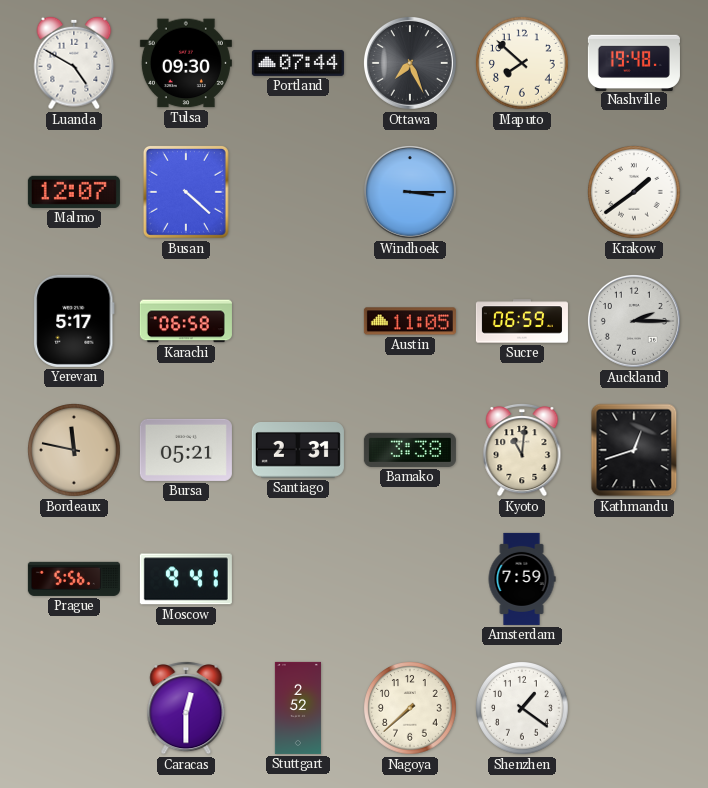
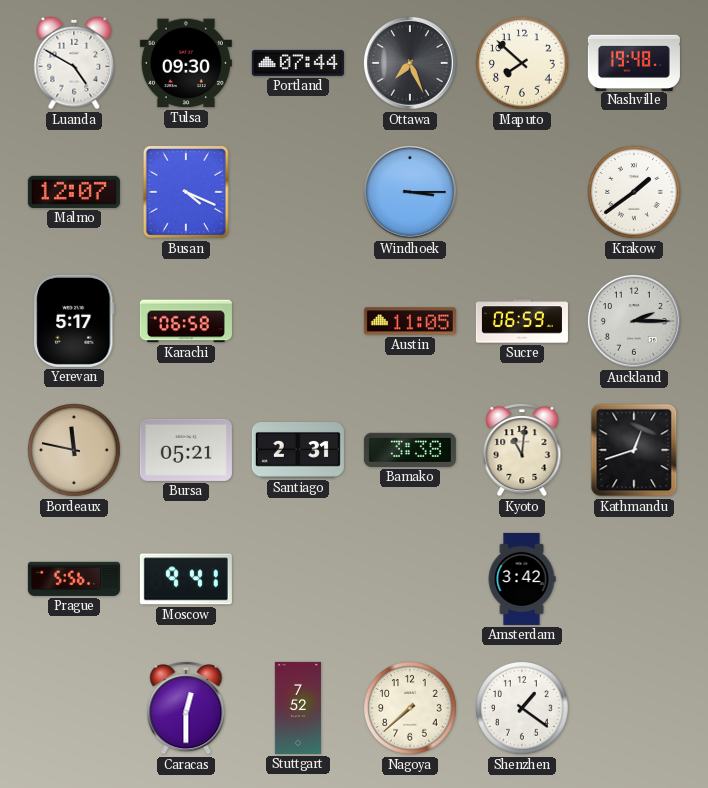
Busan: 4:22 -> 4:19 (186, 192)
Amsterdam: 7:59 -> 3:42 (522, 579)
Stuttgart: 2:52 -> 7:52 (298, 708)
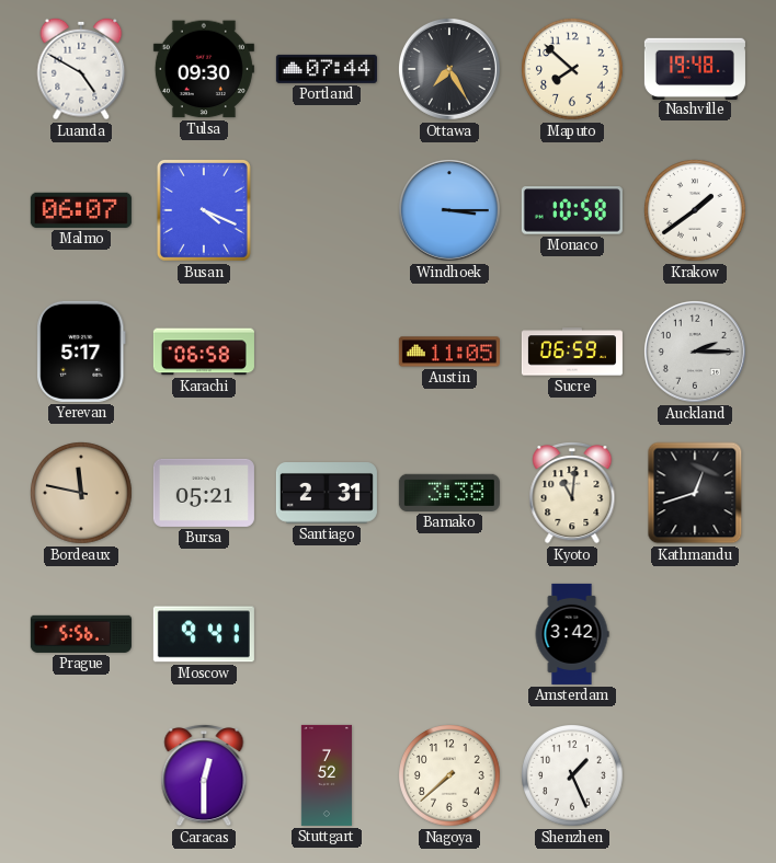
Ottawa: 7:26 -> 7:25 (449, 69)
Malmo: 12:07 -> 06:07 (81, 210)
Monaco: none -> 10:58 (572, 210)
Shenzhen: 1:21 -> 1:26 (573, 776)
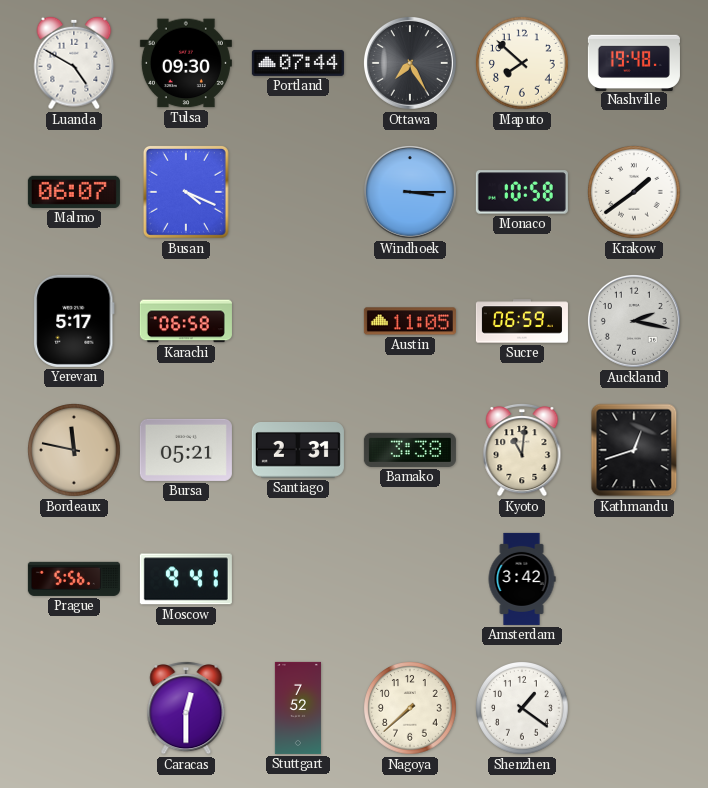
Auckland: 2:15 -> 2:17 (634, 321)
Shenzhen: 1:26 -> 1:21 (523, 709)
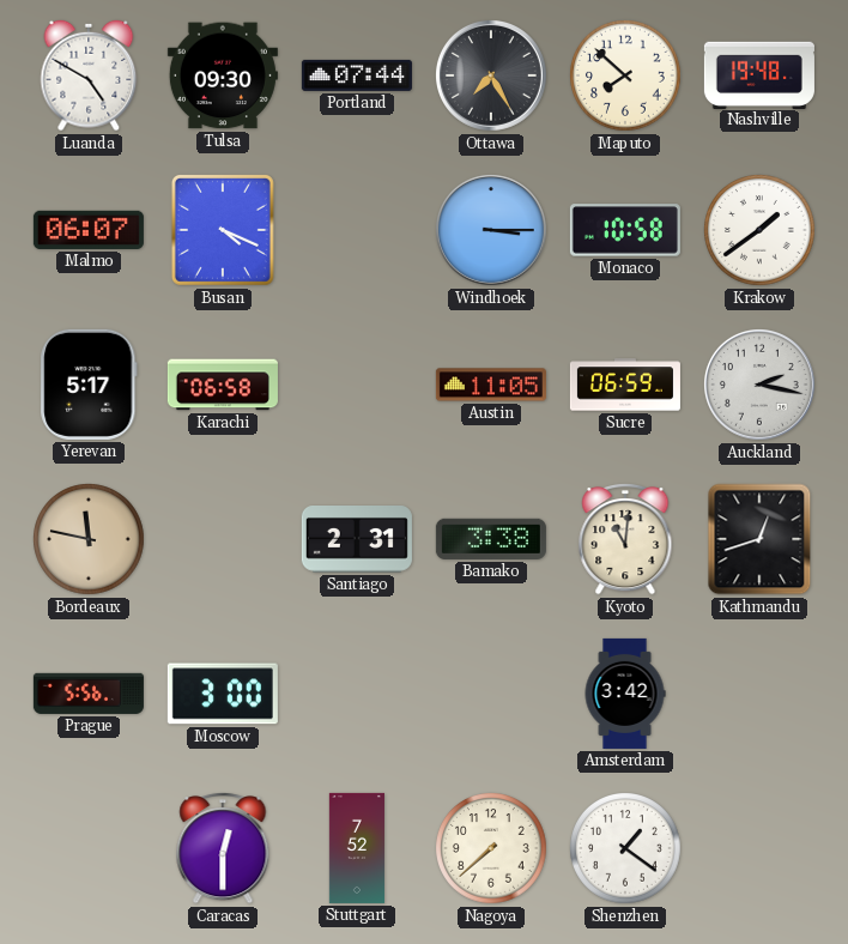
Bursa: 05:21 -> none (186, 450)
Moscow: 9:41 -> 3:00 (223, 694)
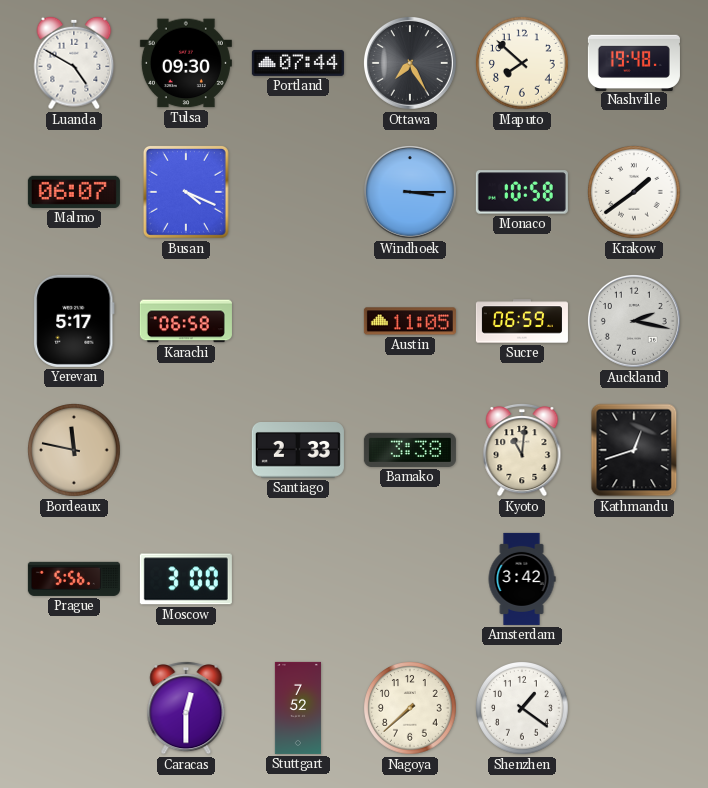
Santiago: 2:31 -> 2:33 (298, 451)
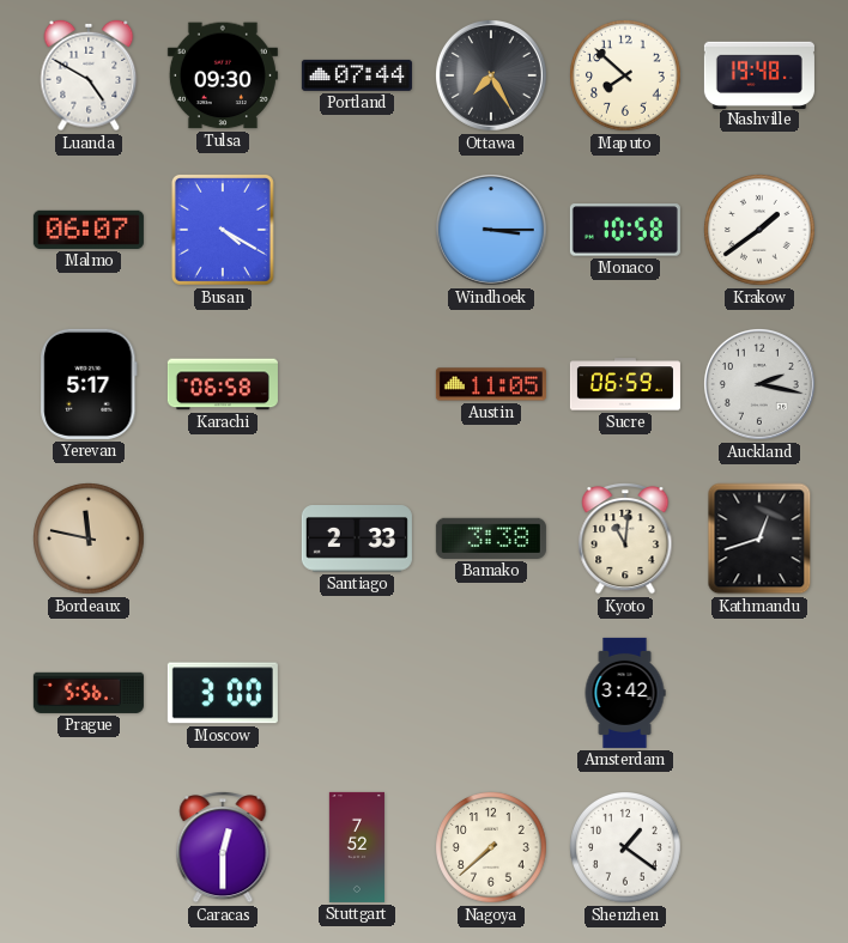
Busan: 4:19 -> 4:20 (223, 230)
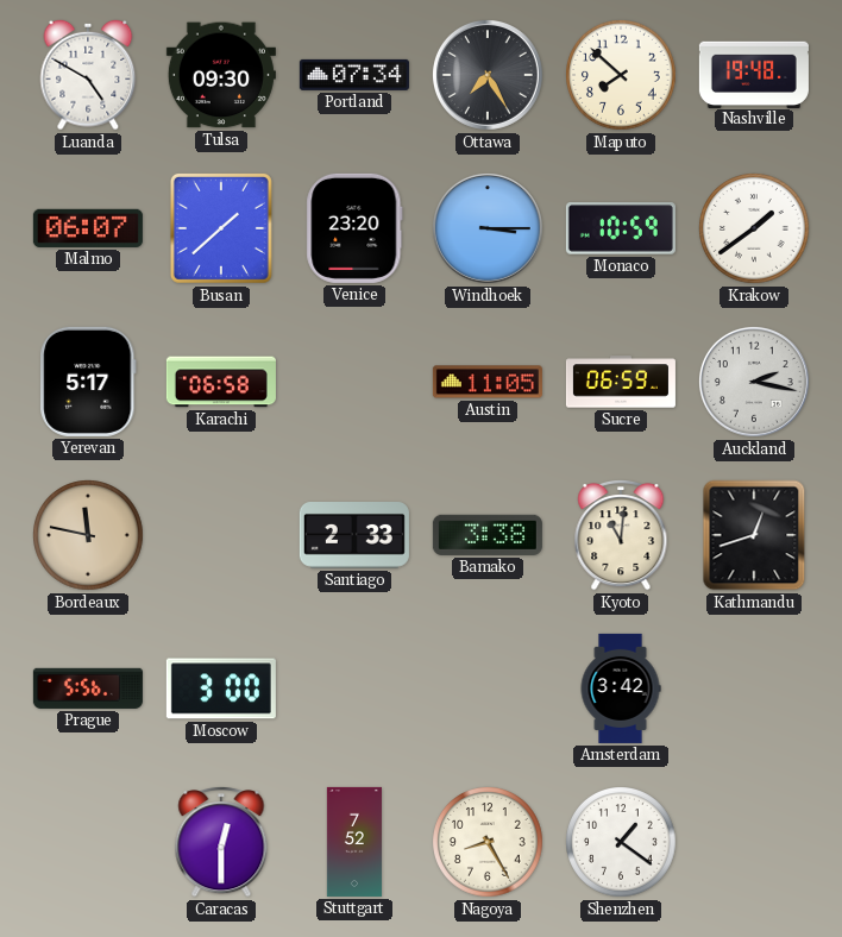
Portland: 07:44 -> 07:34 (354, 75)
Busan: 4:20 -> 1:38 (221, 228)
Venice: none -> 23:20 (354, 228)
Monaco: 10:58 -> 10:59 (621, 228)
Nagoya: 7:38 -> 8:25 (489, 843)
